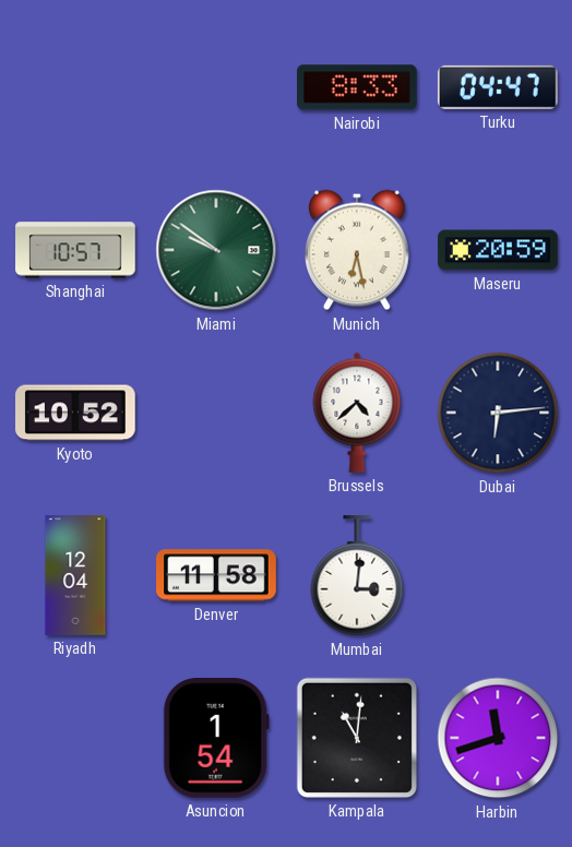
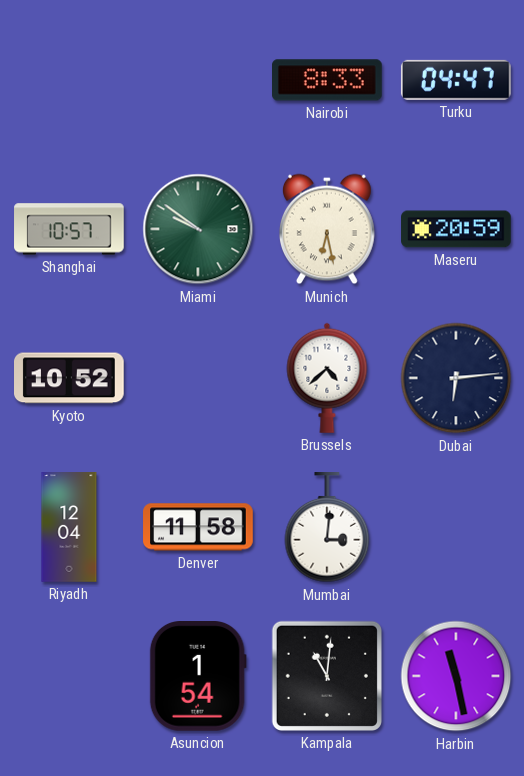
Harbin: 11:42 -> 11:28 (456, 676)
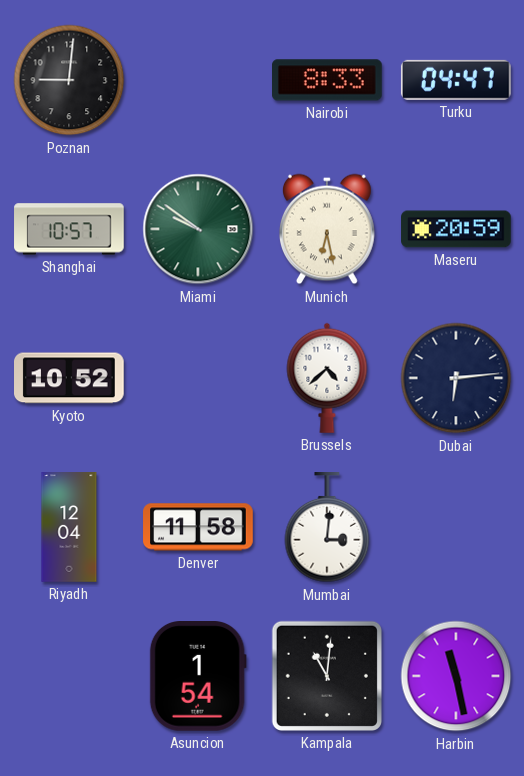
Poznan: none -> 9:01 (69, 80)
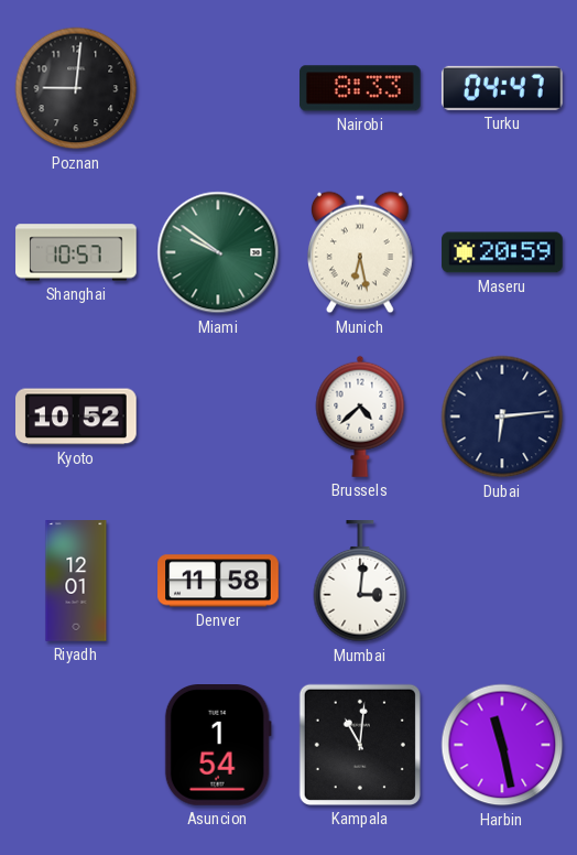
Riyadh: 12:04 -> 12:01 (76, 581)
